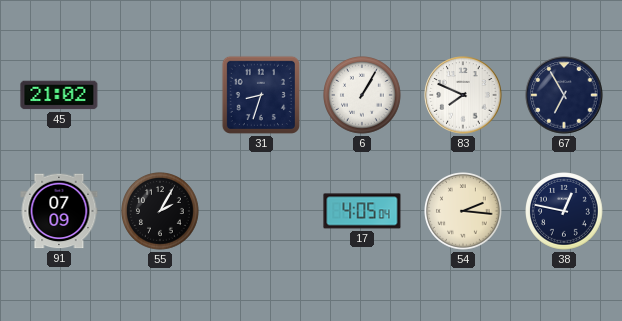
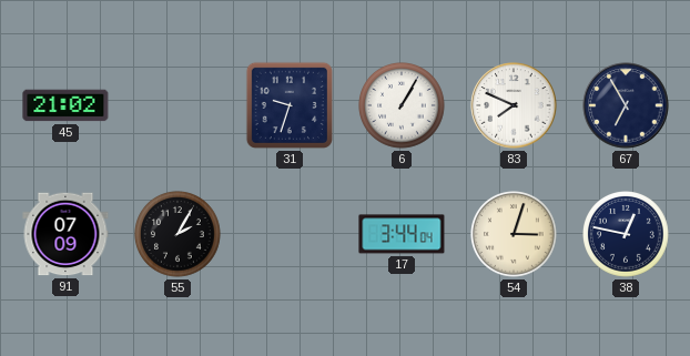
31: 8:33 -> 9:33 (290, 105)
17: 4:05 -> 3:44 (402, 234)
54: 2:16 -> 3:03 (515, 235)
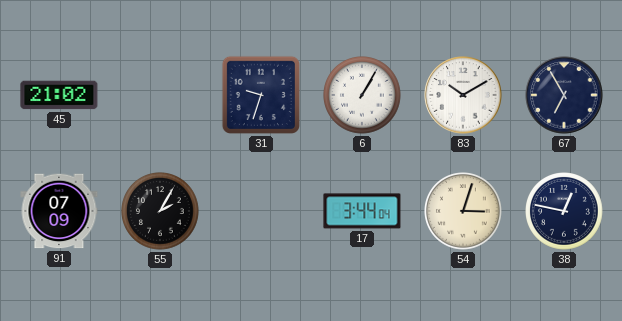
83: 7:49 -> 10:10 (463, 95)
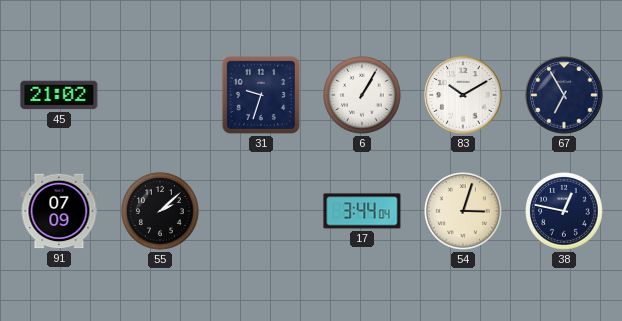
55: 2:05 -> 2:08 (161, 212)
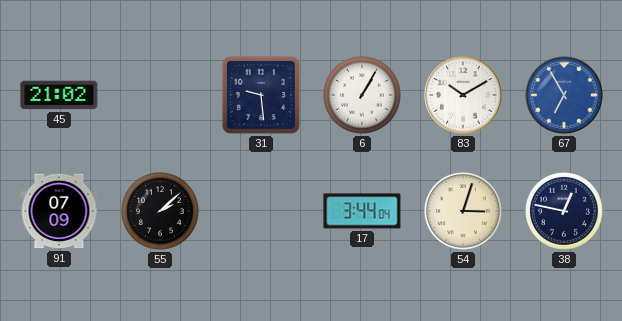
31: 9:33 -> 9:29 (261, 95)
67 dial: navy -> blue (564, 95)
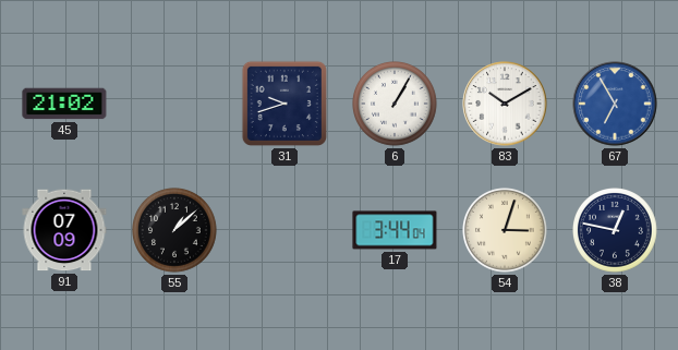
31: 9:29 -> 9:42 (284, 104)
55: 2:08 -> 1:08 (175, 231)
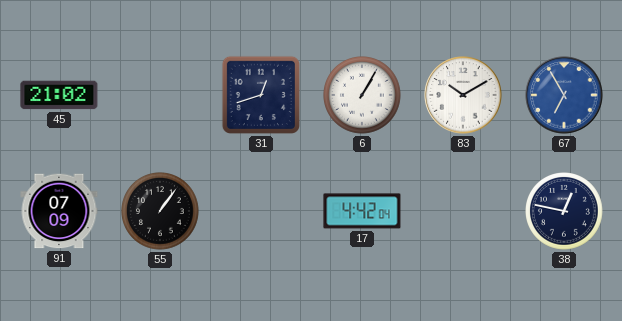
31: 9:42 -> 12:42 (261, 95)
55: 1:08 -> 1:06 (161, 212)
17: 3:44 -> 4:42 (362, 211)
54: 3:03 -> none (506, 231)
